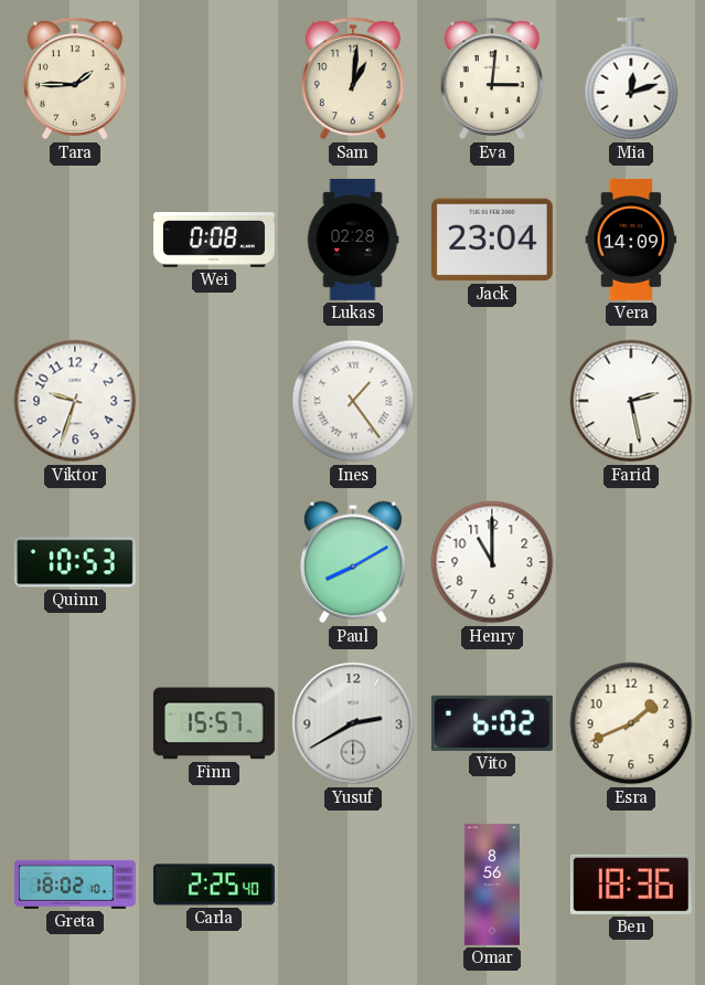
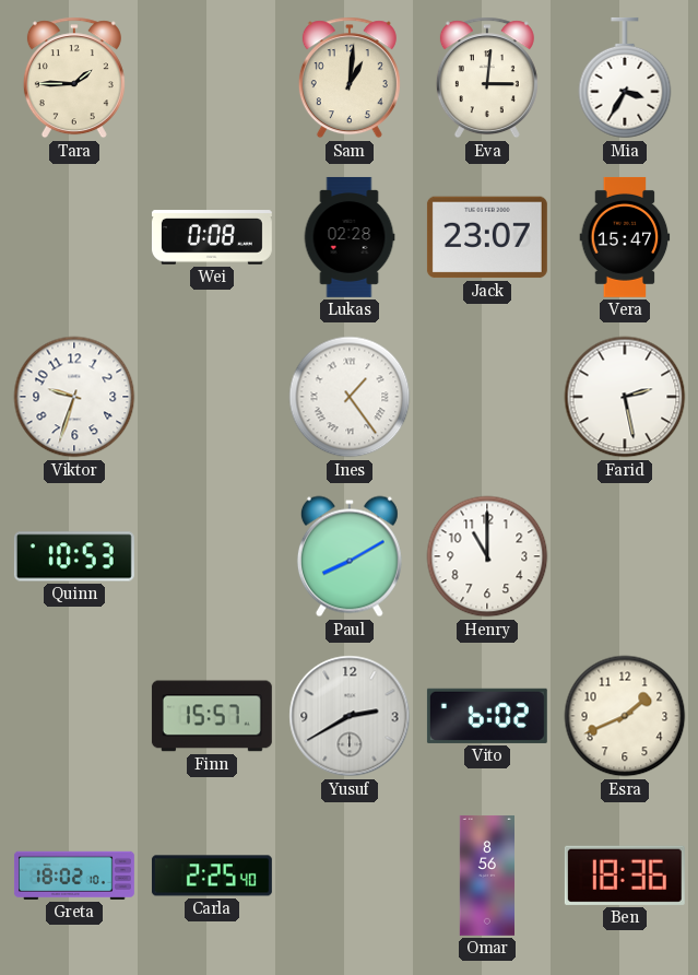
Mia: 12:12 -> 3:35 (625, 78)
Jack: 23:04 -> 23:07 (487, 237)
Vera: 14:09 -> 15:47 (625, 237)
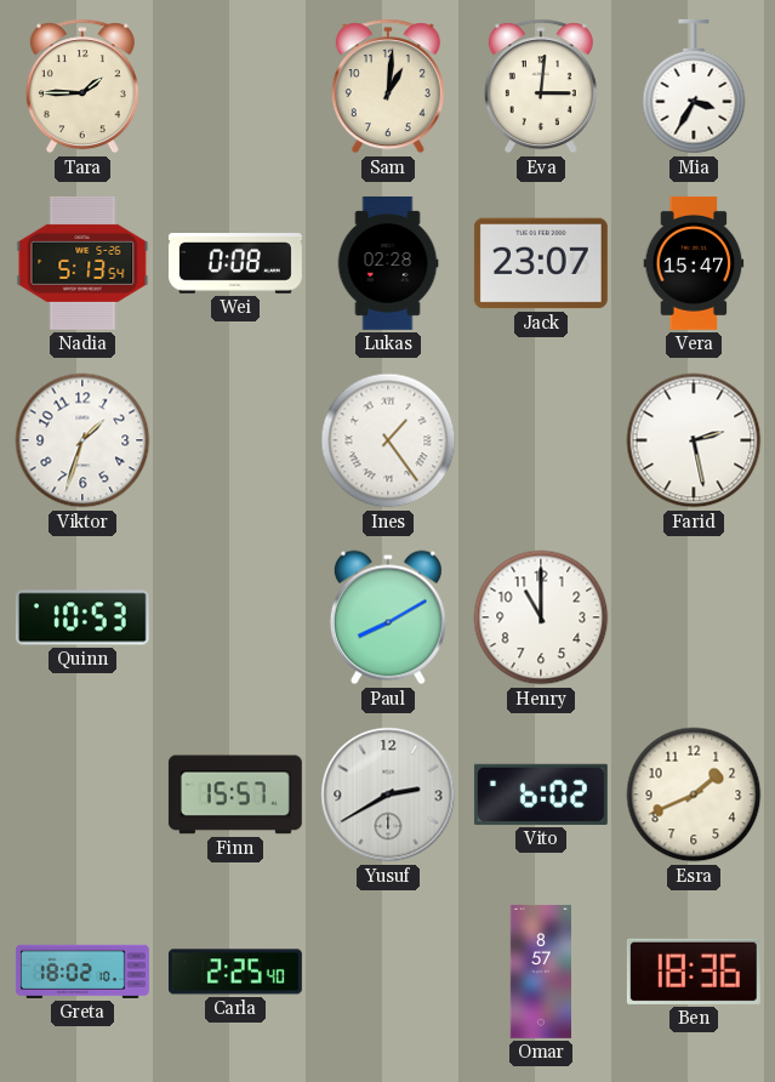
Nadia: none -> 5:13 (82, 263)
Viktor: 9:33 -> 1:33 (82, 440)
Omar: 8:56 -> 8:57 (540, 972)
